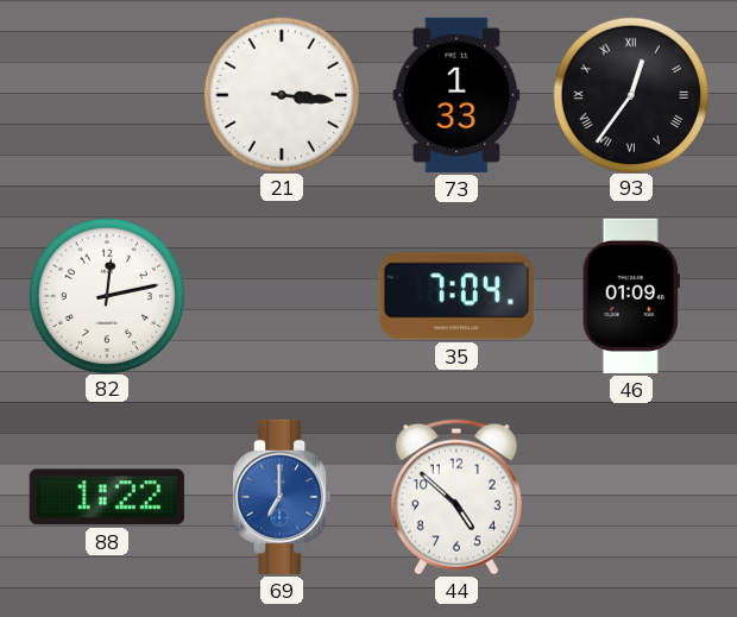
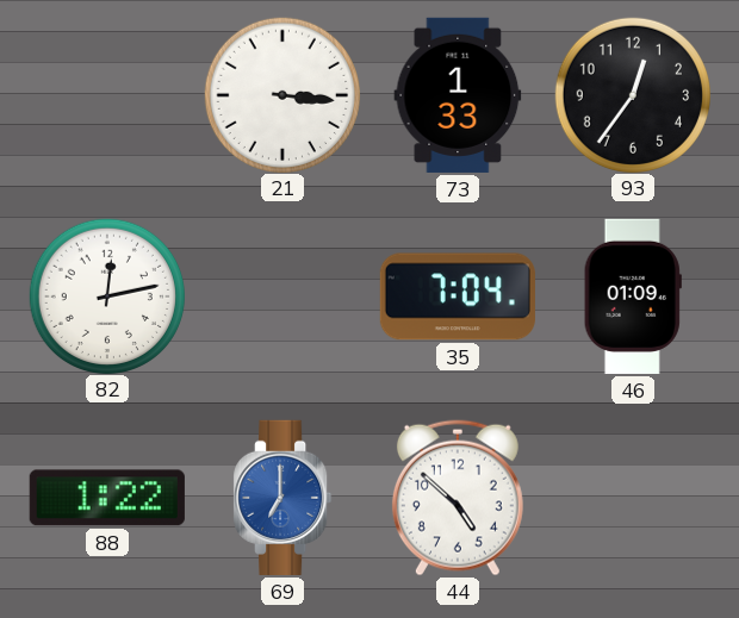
93 numerals: Roman -> Arabic (632, 94)
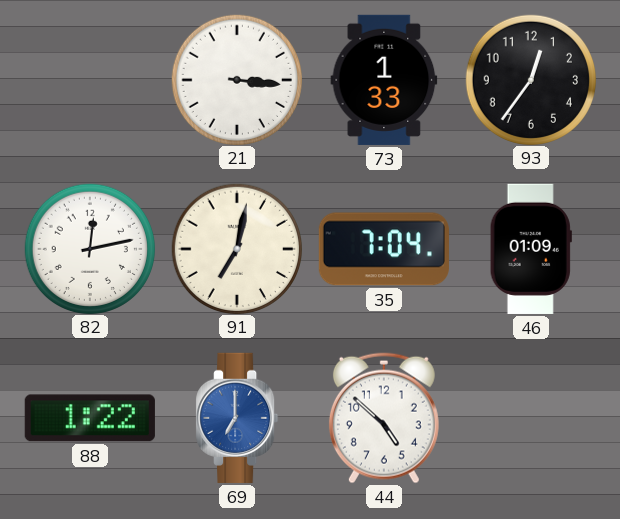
91: none -> 7:02 (236, 248)
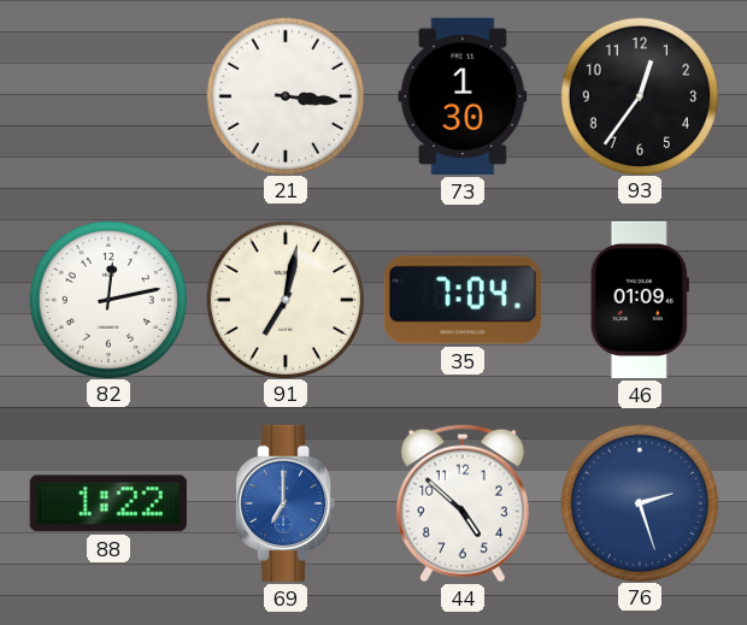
73: 1:33 -> 1:30 (463, 96)
76: none -> 2:27 (639, 502)
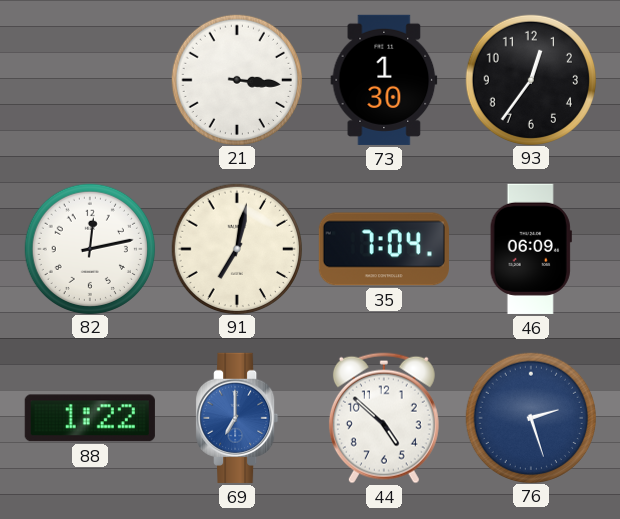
46: 01:09 -> 06:09 (531, 249)
